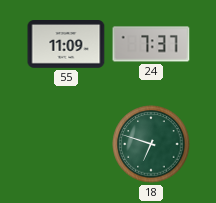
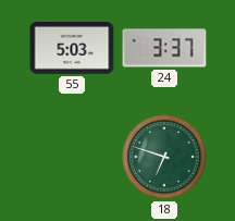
55: 11:09 -> 5:03 (72, 49)
24: 7:37 -> 3:37 (164, 48)
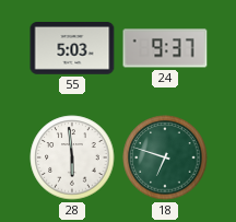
24: 3:37 -> 9:37 (165, 48)
28: none -> 5:59 (72, 157)
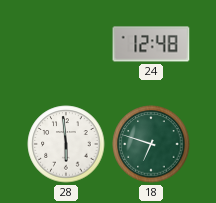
55: 5:03 -> none (72, 49)
24: 9:37 -> 12:48 (151, 44)
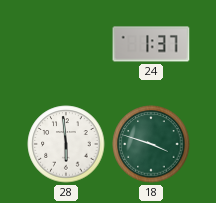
24: 12:48 -> 1:37 (151, 44)
18: 6:48 -> 3:48 (151, 144)
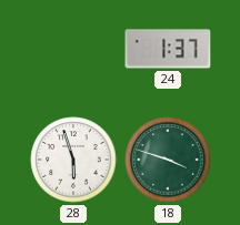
28: 5:59 -> 5:57 (73, 160)
